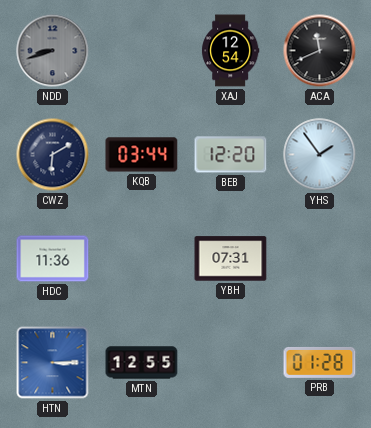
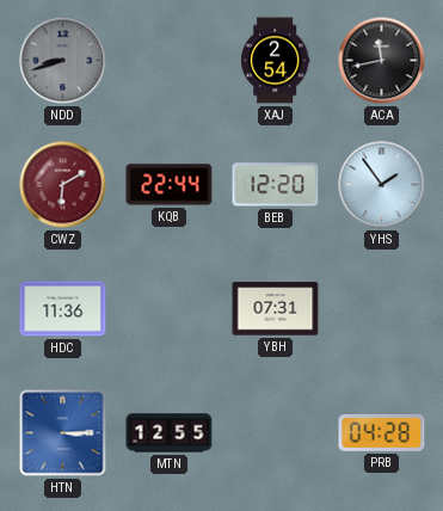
XAJ: 12:54 -> 2:54 (276, 61)
ACA: 11:41 -> 11:43 (382, 61)
CWZ dial: navy -> burgundy (63, 185)
KQB: 03:44 -> 22:44 (170, 185)
PRB: 01:28 -> 04:28 (382, 432)
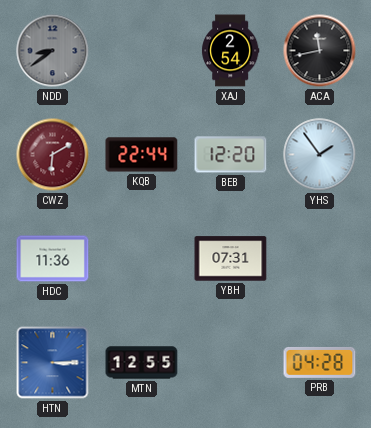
NDD: 8:42 -> 8:39 (53, 51)
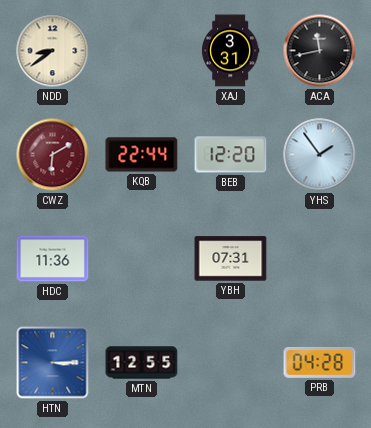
NDD dial: grey -> cream (53, 51)
XAJ: 2:54 -> 3:31 (231, 51)
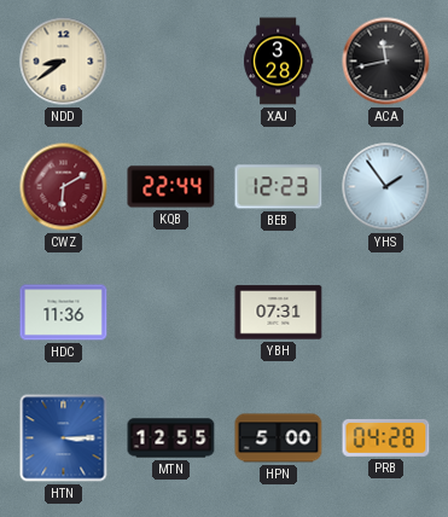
XAJ: 3:31 -> 3:28 (279, 62)
BEB: 12:20 -> 12:23 (279, 187)
HPN: none -> 5:00 (279, 438)
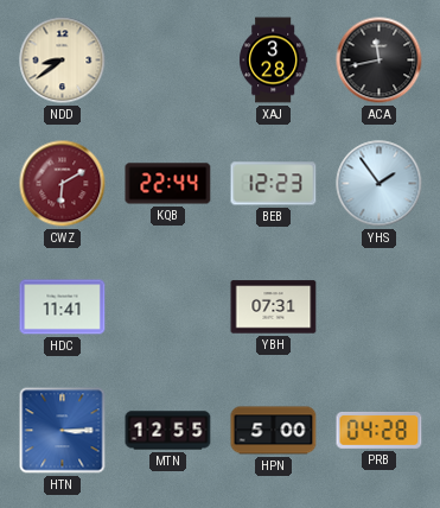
HDC: 11:36 -> 11:41 (63, 307)
